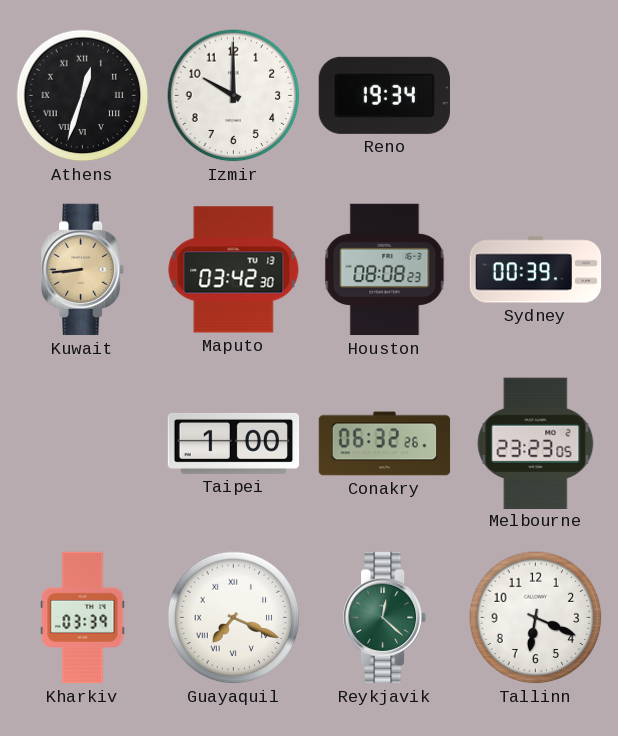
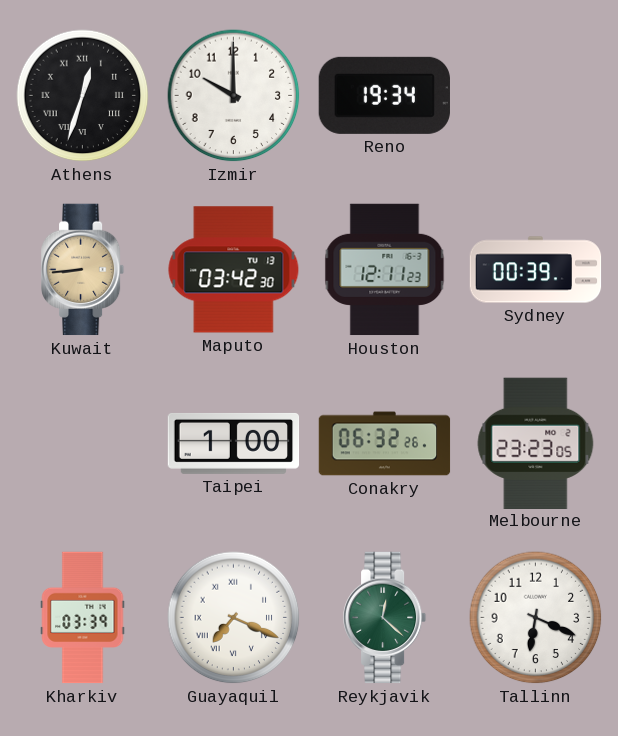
Houston: 08:08 -> 12:11 (385, 270)
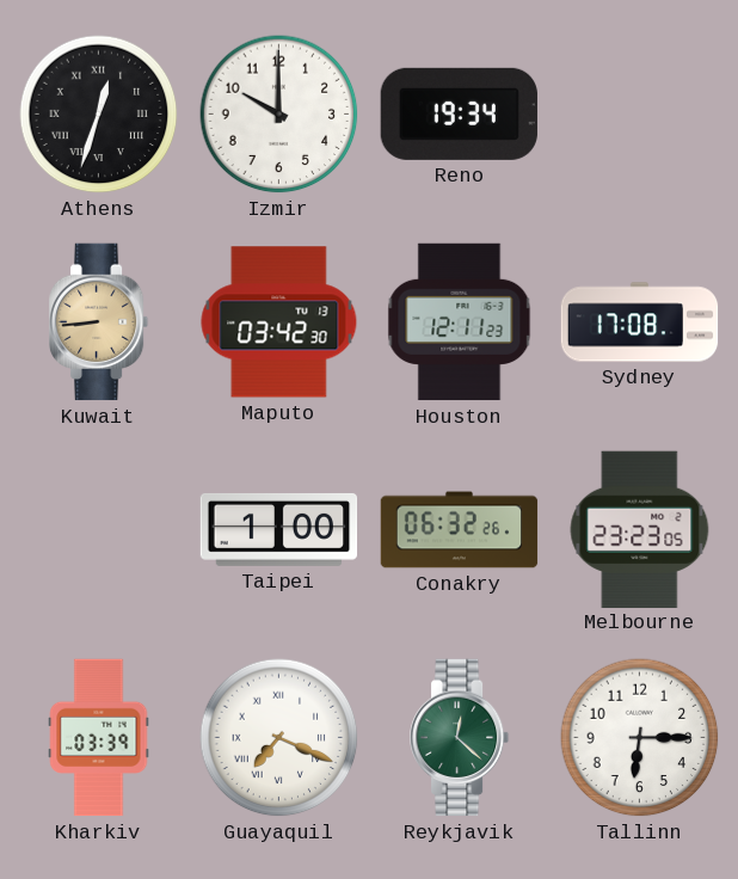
Sydney: 00:39 -> 17:08 (640, 322)
Tallinn: 6:19 -> 6:15 (640, 738)
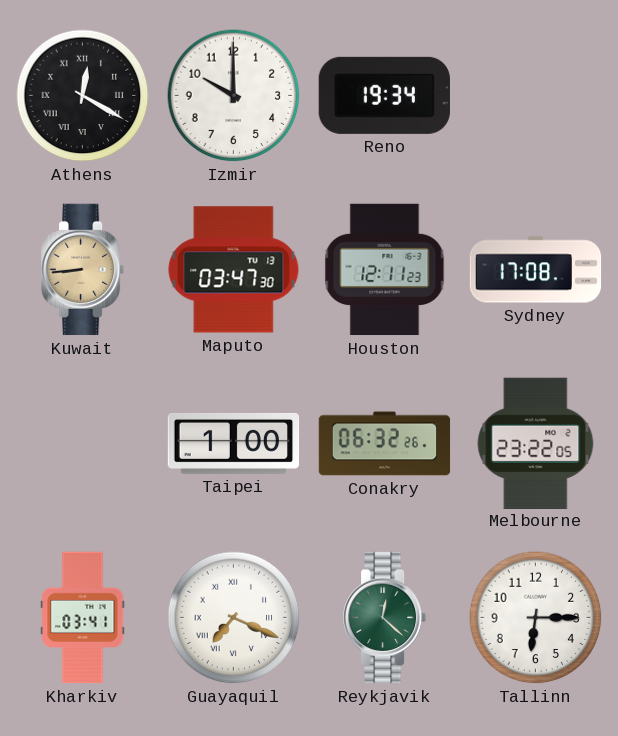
Athens: 12:33 -> 12:20 (83, 96)
Maputo: 03:42 -> 03:47 (234, 270)
Melbourne: 23:23 -> 23:22 (536, 443)
Kharkiv: 03:39 -> 03:41 (83, 618)
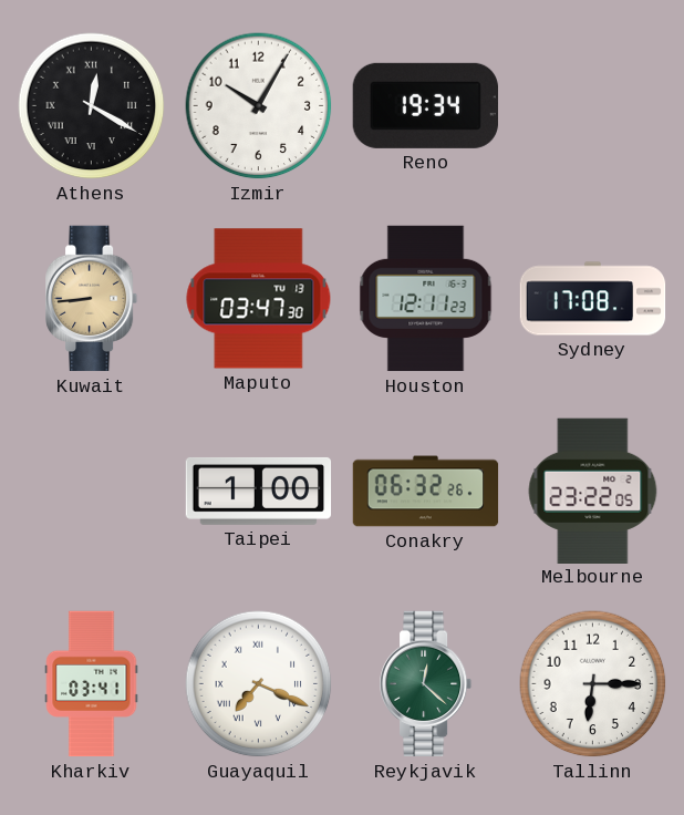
Izmir: 10:00 -> 10:05 (259, 106)
